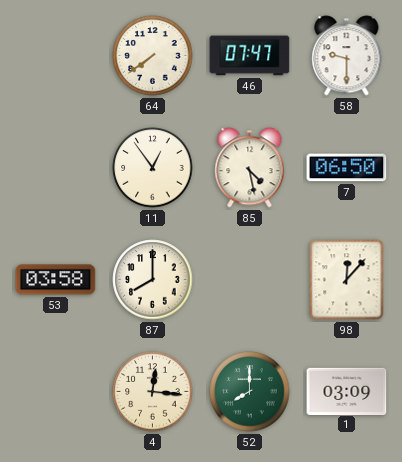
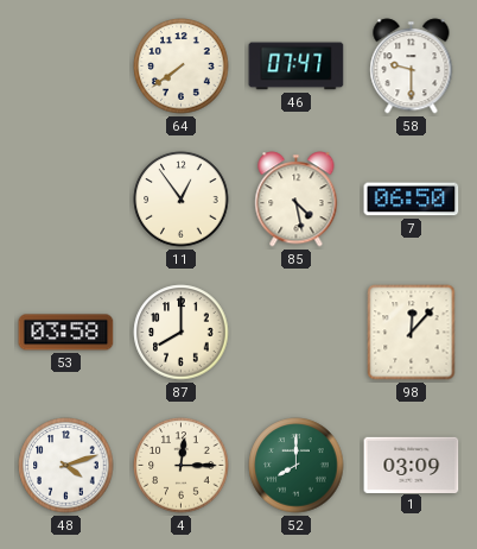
48: none -> 4:12 (66, 466)
4: 12:16 -> 12:15 (182, 466)
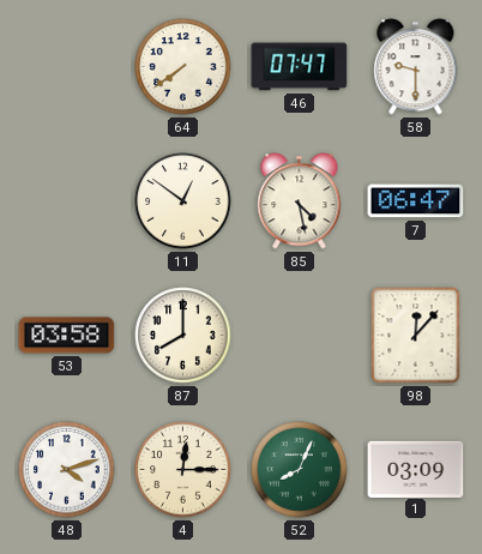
11: 12:54 -> 12:51 (183, 201)
7: 06:50 -> 06:47 (416, 201)
52: 8:00 -> 8:04 (300, 470)
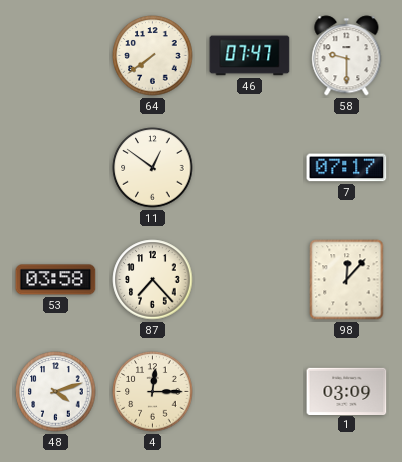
85: 4:28 -> none (300, 201)
7: 06:47 -> 07:17 (347, 168)
87: 8:00 -> 7:23 (153, 280)
52: 8:04 -> none (300, 470)
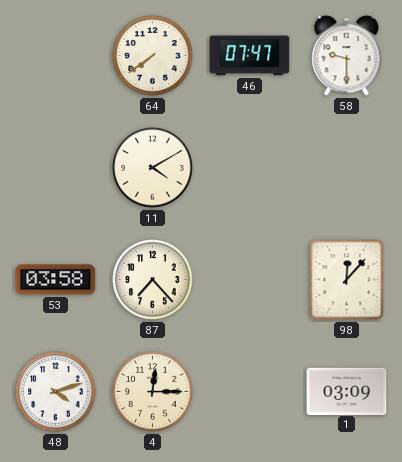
11: 12:51 -> 4:10 (153, 168)
7: 07:17 -> none (347, 168)
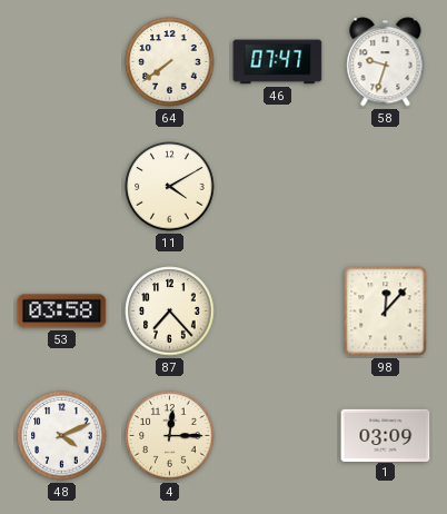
58: 9:30 -> 9:33 (386, 62)
48: 4:12 -> 4:11 (62, 436)
